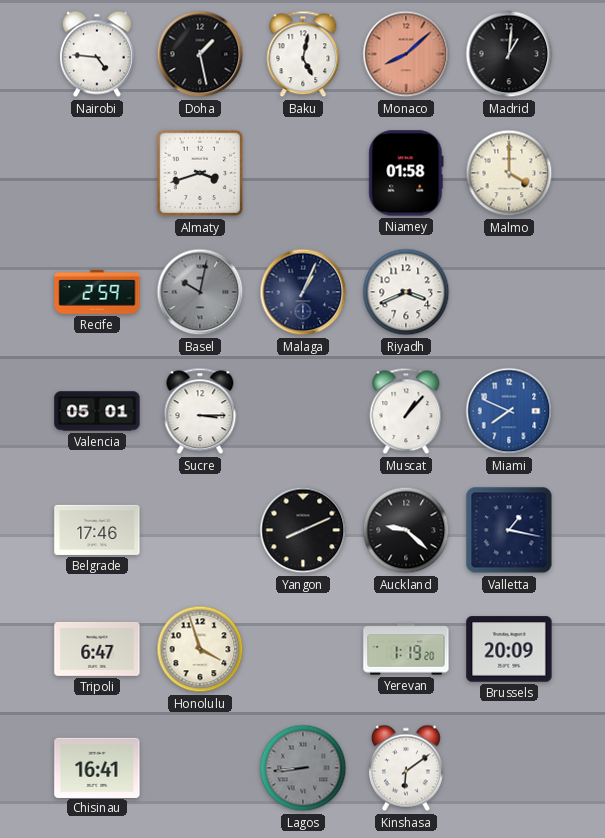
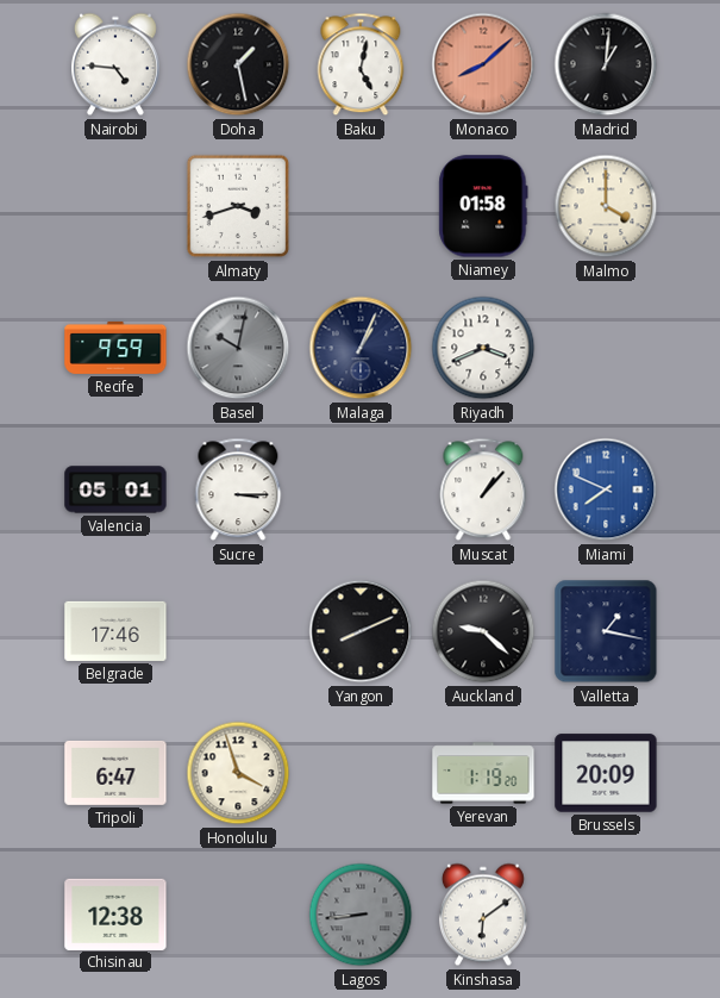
Recife: 2:59 -> 9:59 (115, 348)
Chisinau: 16:41 -> 12:38 (115, 913)
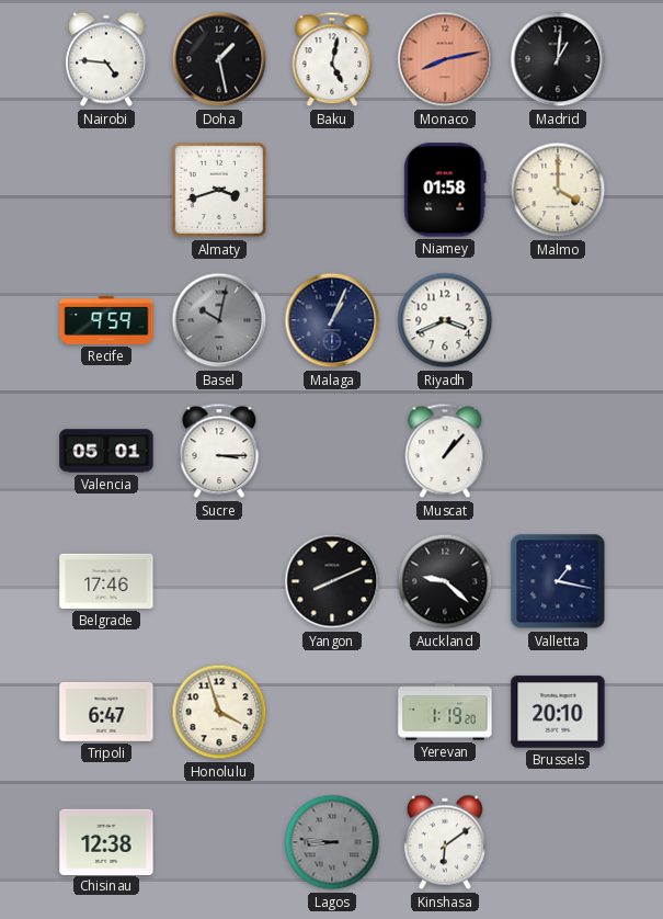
Monaco: 8:08 -> 8:13 (445, 59)
Miami: 7:49 -> none (606, 489)
Brussels: 20:09 -> 20:10 (558, 712)
Lagos: 8:44 -> 8:46 (332, 842)
